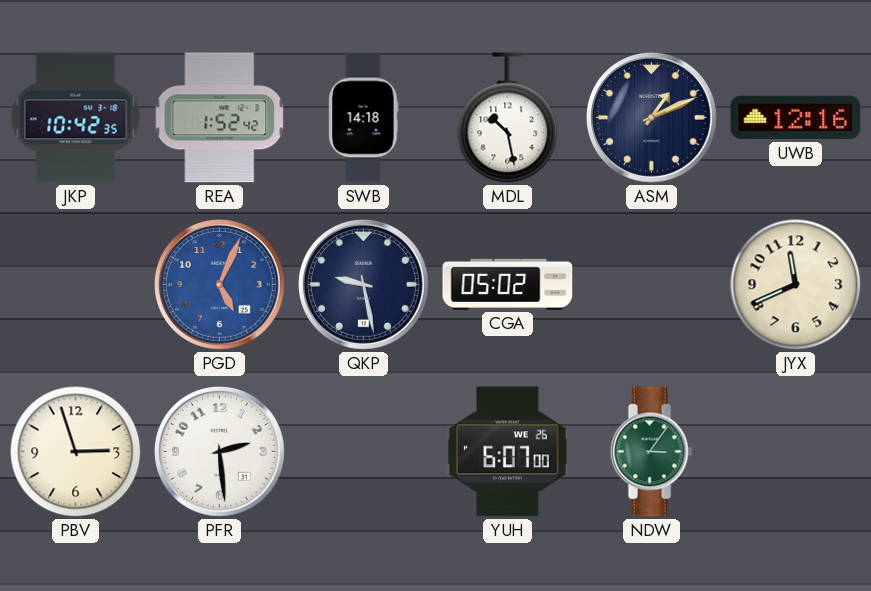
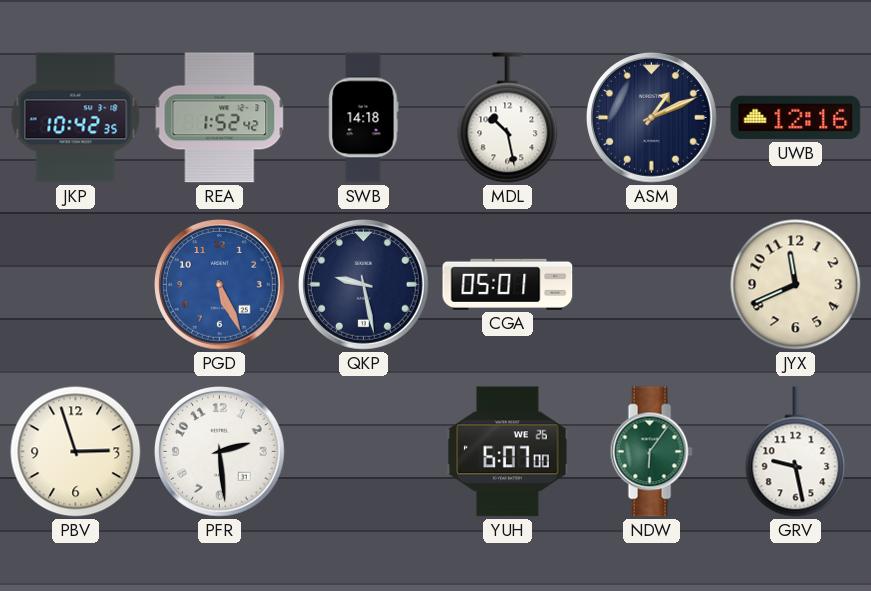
PGD: 5:04 -> 5:26 (220, 285)
CGA: 05:02 -> 05:01 (508, 284)
NDW: 3:06 -> 6:06 (651, 452)
GRV: none -> 9:28 (796, 452)
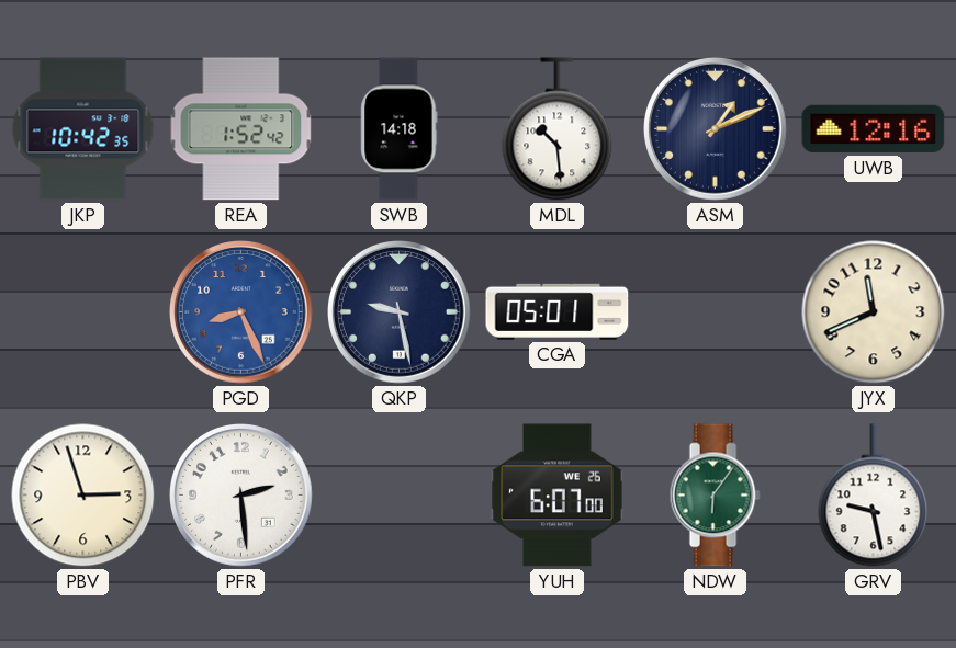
MDL: 10:28 -> 10:29 (558, 129)
PGD: 5:26 -> 8:26 (241, 312)
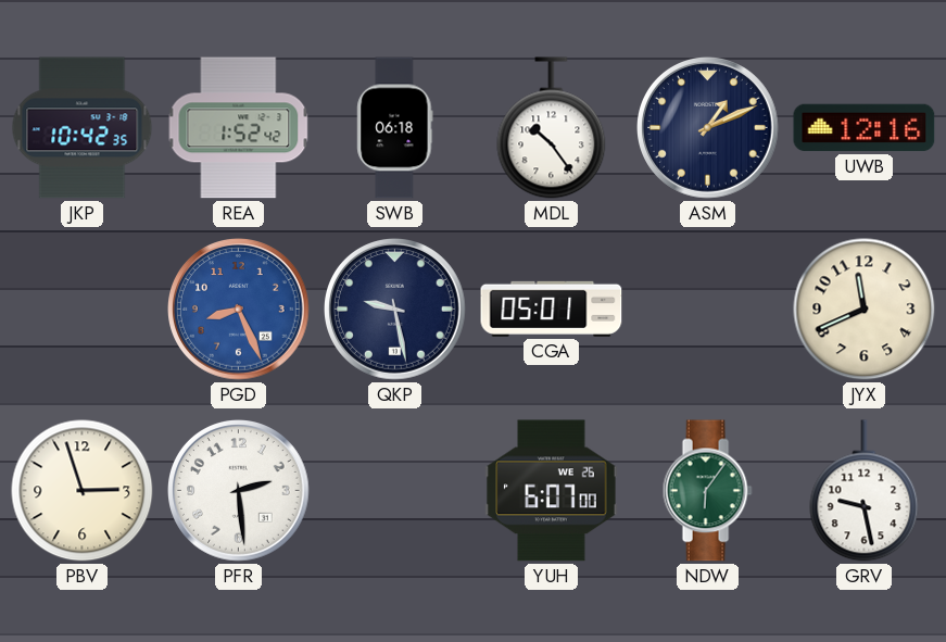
SWB: 14:18 -> 06:18 (395, 128)
MDL: 10:29 -> 10:24 (552, 128)
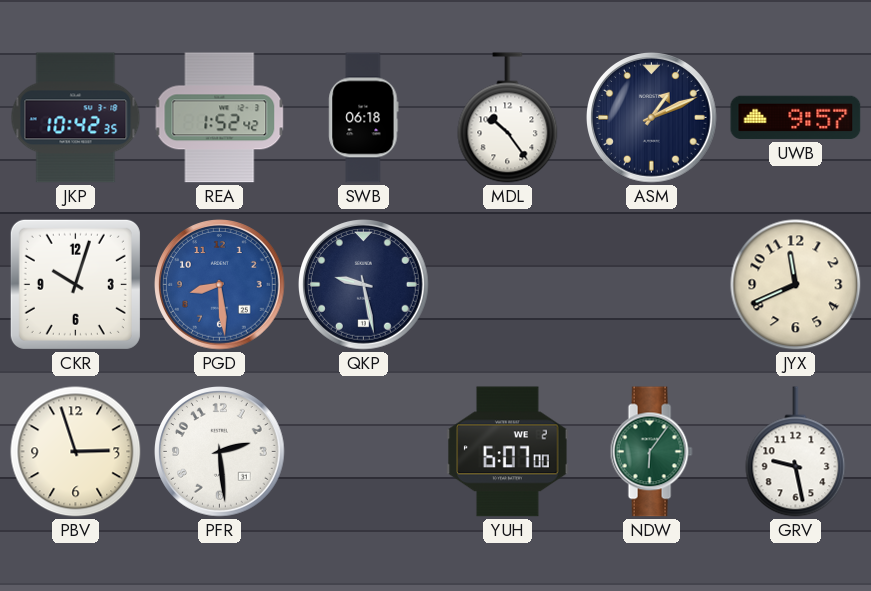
UWB: 12:16 -> 9:57 (796, 118)
CKR: none -> 10:03 (75, 284)
PGD: 8:26 -> 8:29 (220, 285)
CGA: 05:01 -> none (552, 309)
YUH date: WE 26 -> WE 2 (508, 452)
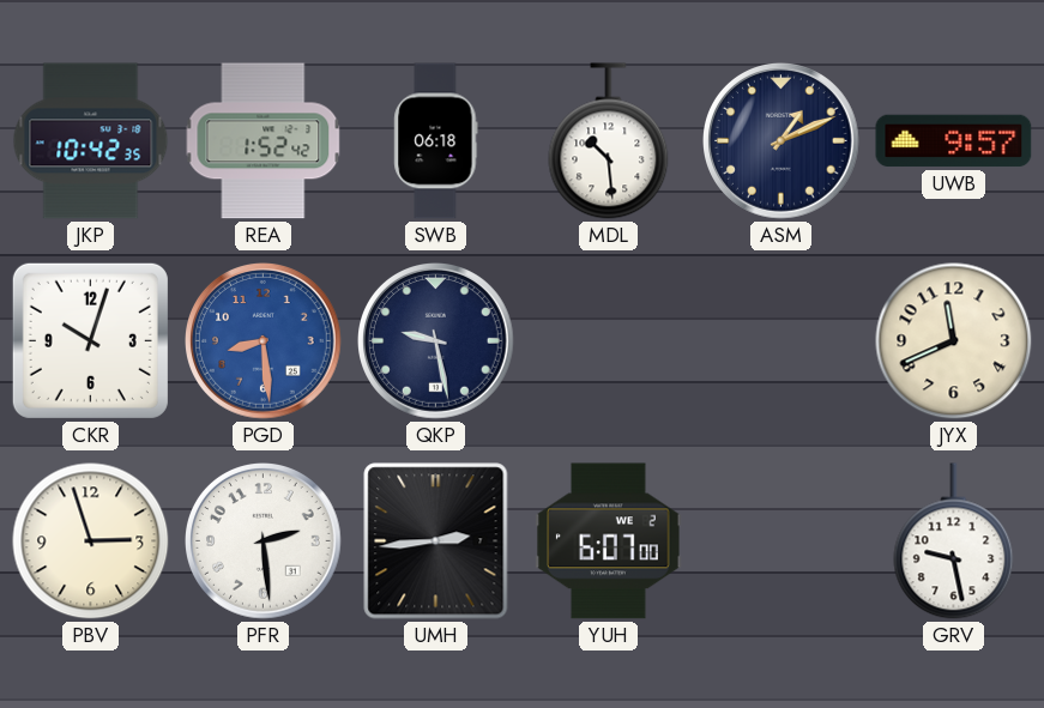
MDL: 10:24 -> 10:29 (609, 141)
UMH: none -> 2:44 (436, 541)
NDW: 6:06 -> none (651, 452)
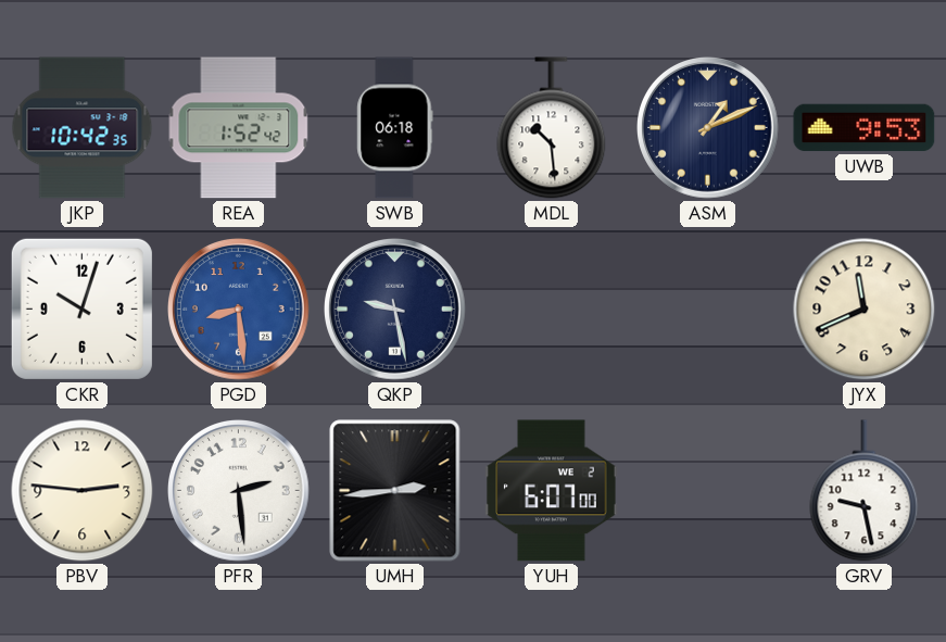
UWB: 9:57 -> 9:53 (865, 128)
PBV: 2:57 -> 2:46 (83, 491)
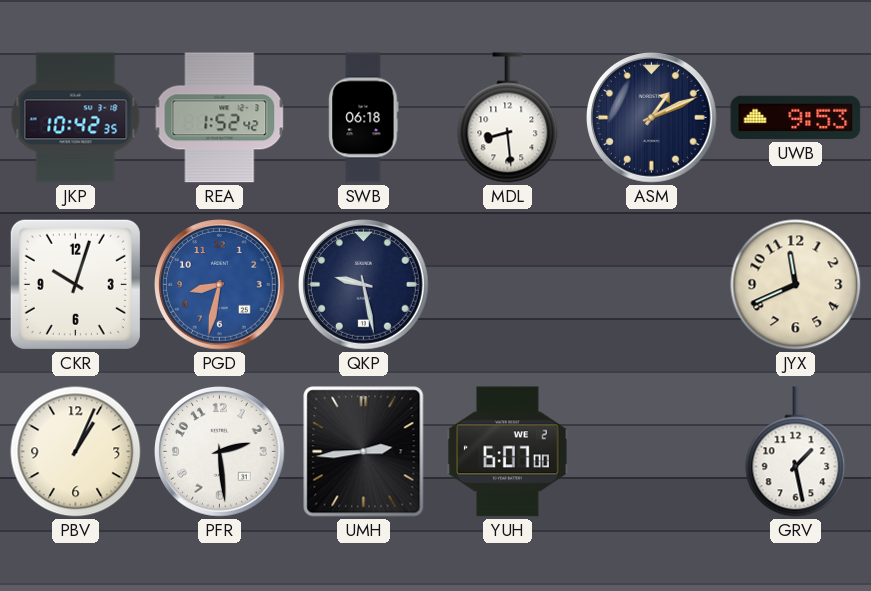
MDL: 10:29 -> 8:29 (508, 118)
PGD: 8:29 -> 8:32 (220, 285)
PBV: 2:46 -> 1:04 (76, 452)
GRV: 9:28 -> 1:28 (796, 452)
